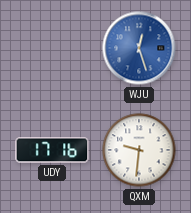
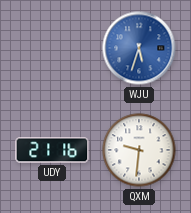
WJU: 12:27 -> 5:33 (139, 48)
UDY: 17:16 -> 21:16 (52, 150)
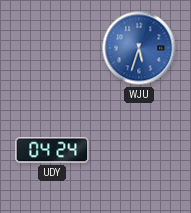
UDY: 21:16 -> 04:24 (52, 150)
QXM: 9:31 -> none (139, 150)
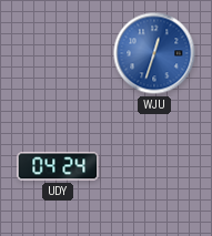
WJU: 5:33 -> 12:33 (154, 53)
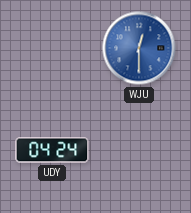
WJU: 12:33 -> 12:30 (139, 48)
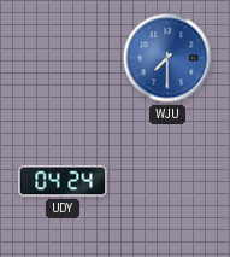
WJU: 12:30 -> 7:30 (167, 58)
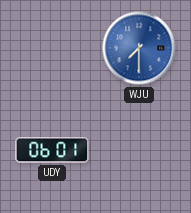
UDY: 04:24 -> 06:01 (52, 150)
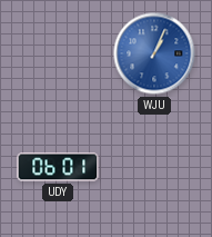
WJU: 7:30 -> 1:04 (154, 53)
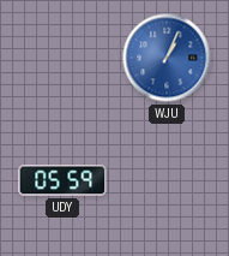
UDY: 06:01 -> 05:59 (62, 180)
